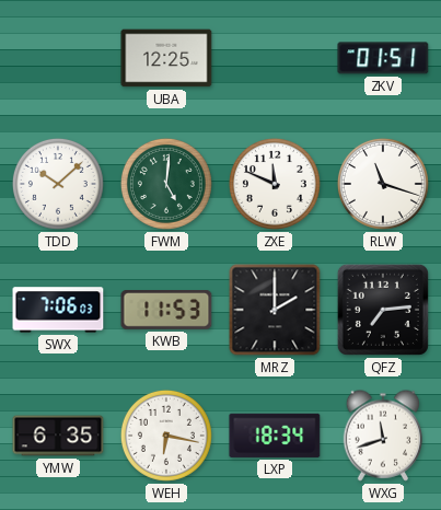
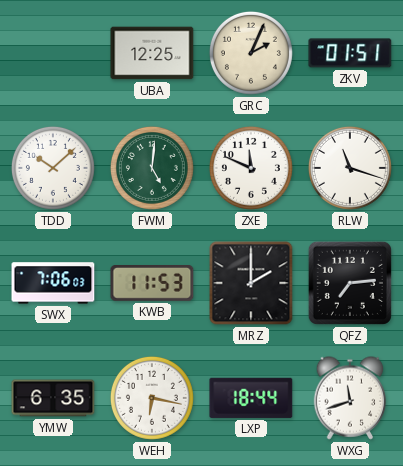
GRC: none -> 2:04 (251, 53)
LXP: 18:34 -> 18:44 (251, 398)
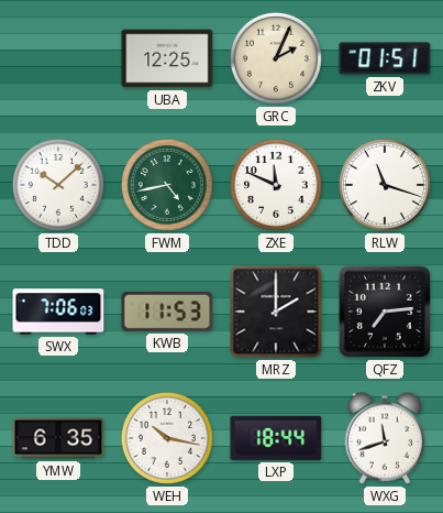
FWM: 5:01 -> 4:43 (167, 185)
WEH: 6:17 -> 10:17 (167, 438)
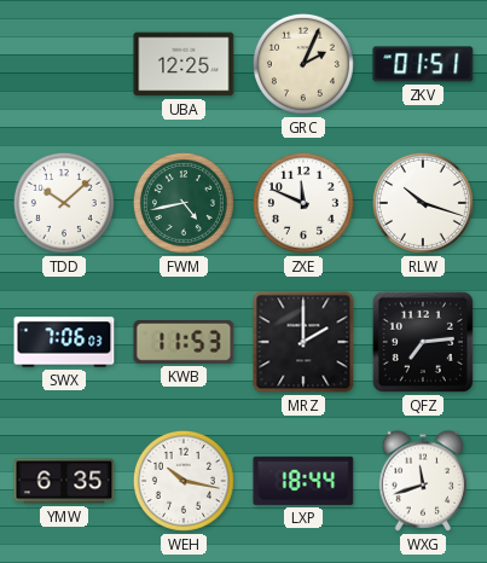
RLW: 11:18 -> 10:18 (423, 203)
